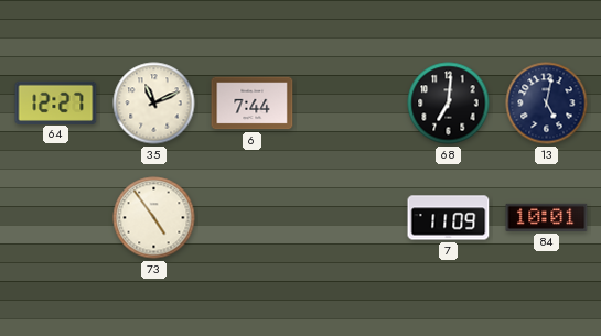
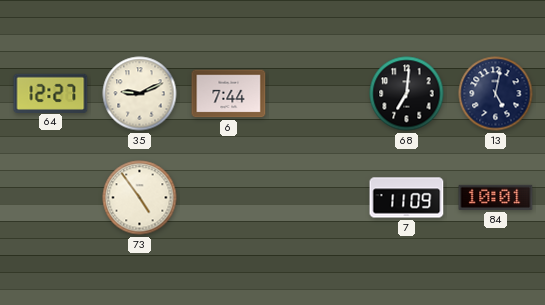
35: 11:11 -> 9:11 (140, 94)
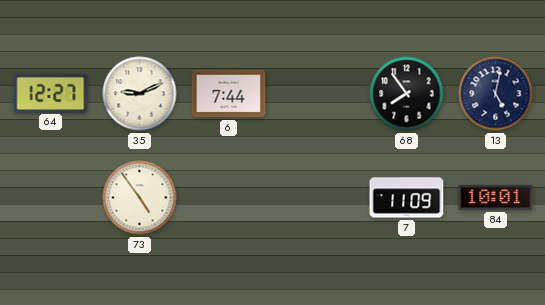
68: 7:01 -> 7:54 (407, 94)
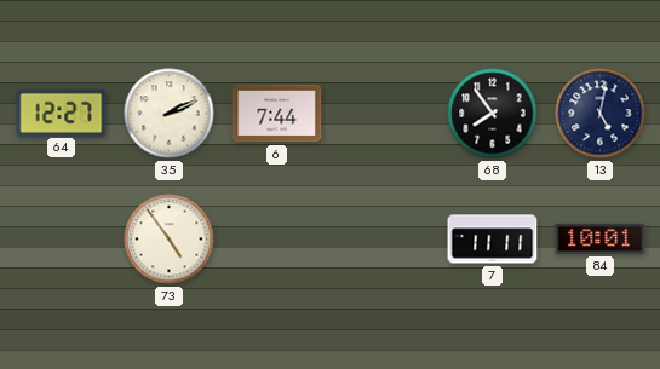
35: 9:11 -> 2:11 (170, 114)
7: 11:09 -> 11:11 (493, 240)
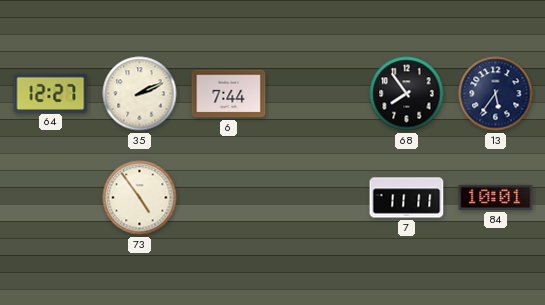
13: 5:02 -> 5:36 (496, 94)
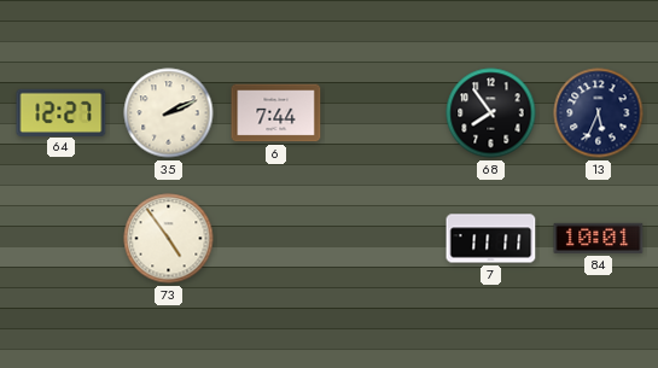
13: 5:36 -> 5:34 (599, 113)
